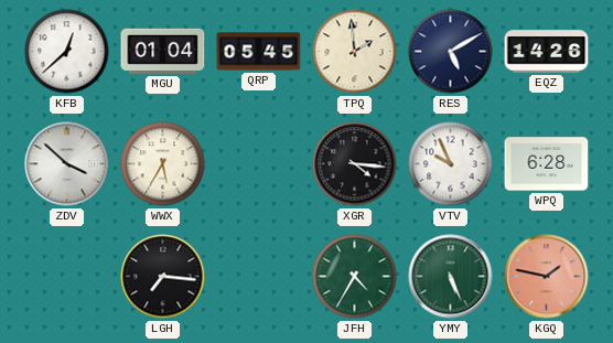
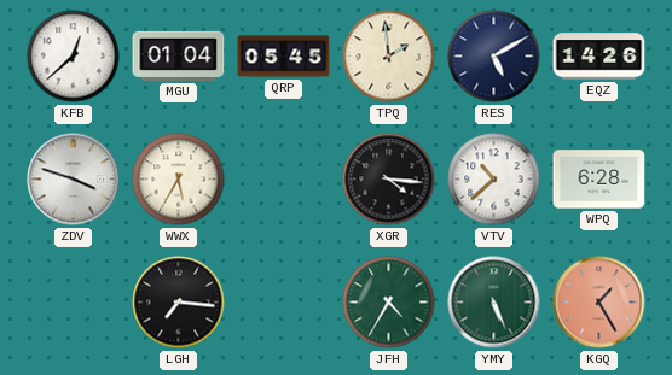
ZDV: 3:52 -> 3:48 (74, 180)
VTV: 9:56 -> 10:38 (494, 180)
KGQ: 1:47 -> 1:25 (599, 303)
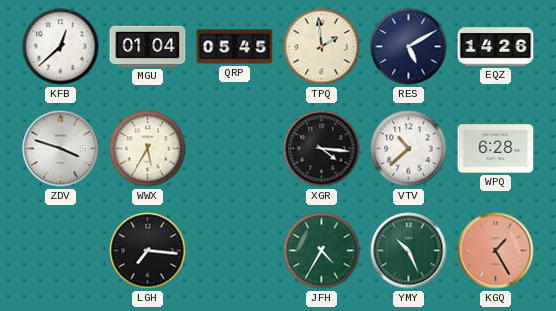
YMY: 5:26 -> 10:26 (409, 251)
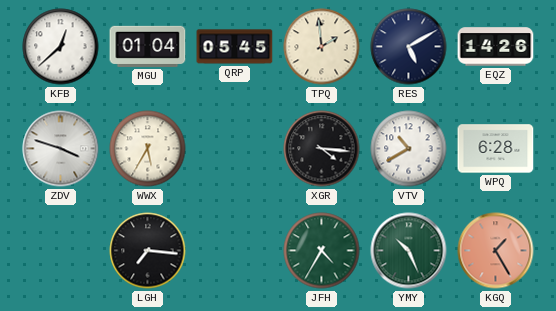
VTV: 10:38 -> 10:40 (409, 149)
